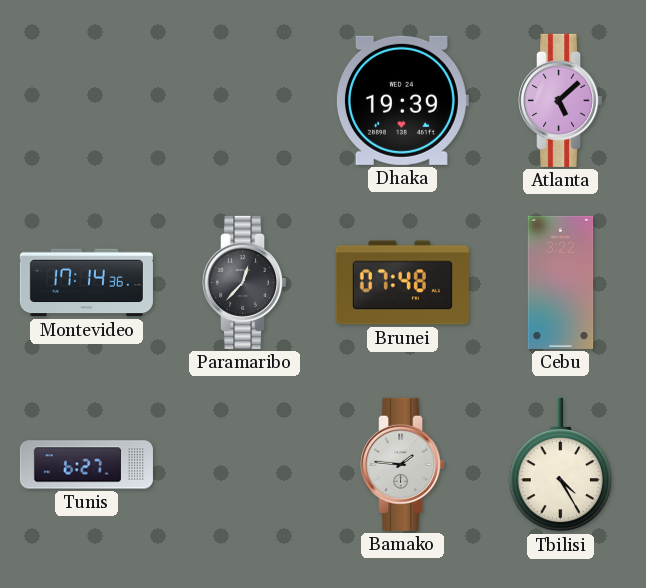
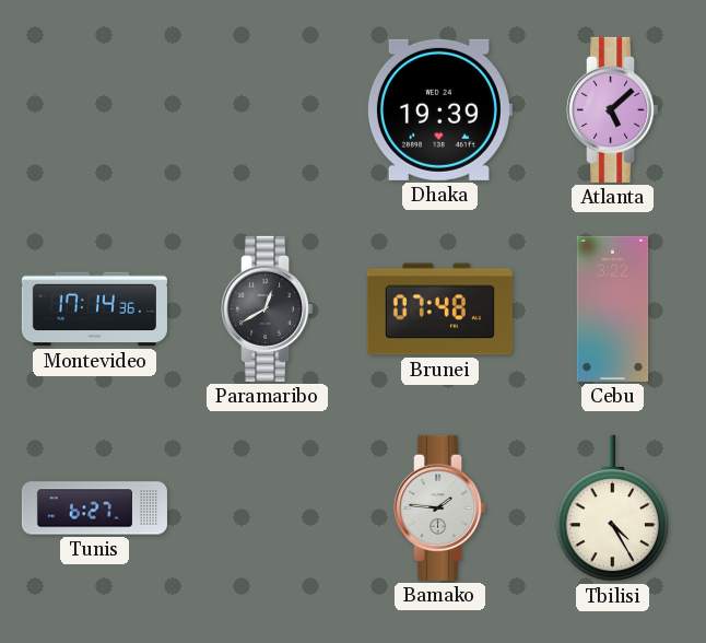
Paramaribo: 12:37 -> 12:40 (268, 308)
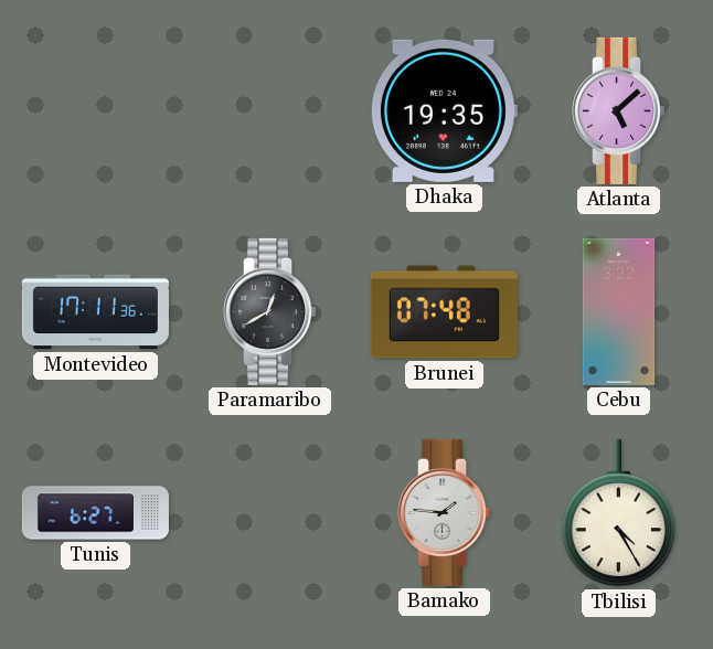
Dhaka: 19:39 -> 19:35 (444, 110)
Montevideo: 17:14 -> 17:11 (95, 312)
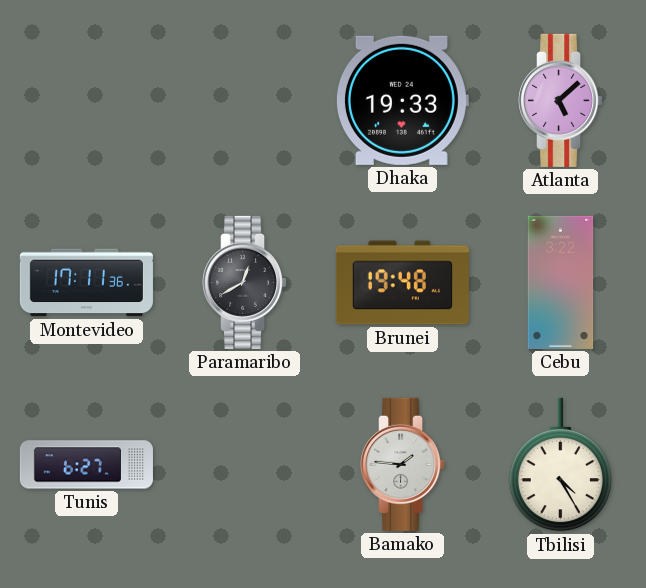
Dhaka: 19:35 -> 19:33 (402, 100)
Brunei: 07:48 -> 19:48 (402, 283)
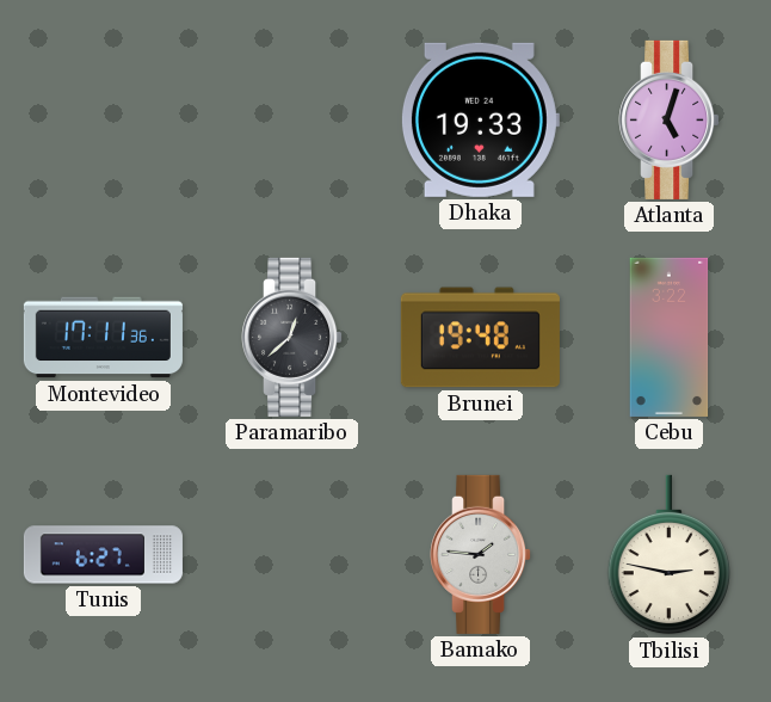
Atlanta: 5:08 -> 5:03 (670, 119)
Paramaribo: 12:40 -> 12:38 (292, 337)
Tbilisi: 4:25 -> 2:47 (668, 555)
